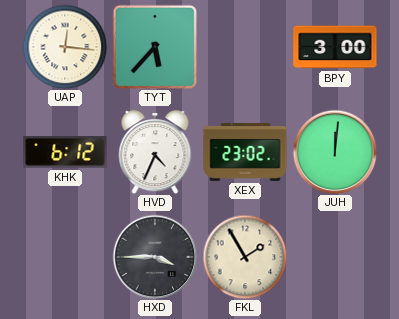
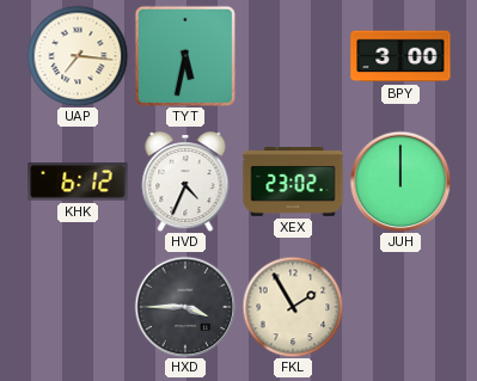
UAP: 12:16 -> 7:16 (78, 56)
TYT: 5:37 -> 5:32 (185, 56)
JUH: 12:01 -> 12:00 (400, 182)
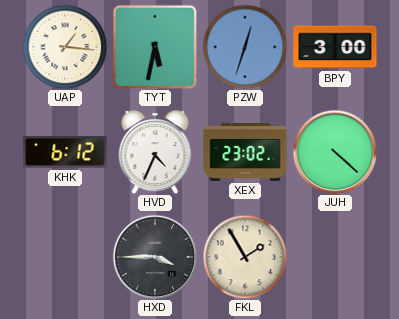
UAP: 7:16 -> 1:16 (65, 47)
PZW: none -> 12:33 (245, 47)
JUH: 12:00 -> 4:22 (335, 152)
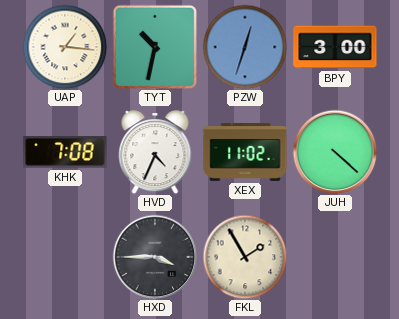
TYT: 5:32 -> 10:32 (155, 47)
KHK: 6:12 -> 7:08 (65, 152)
XEX: 23:02 -> 11:02 (245, 153)
